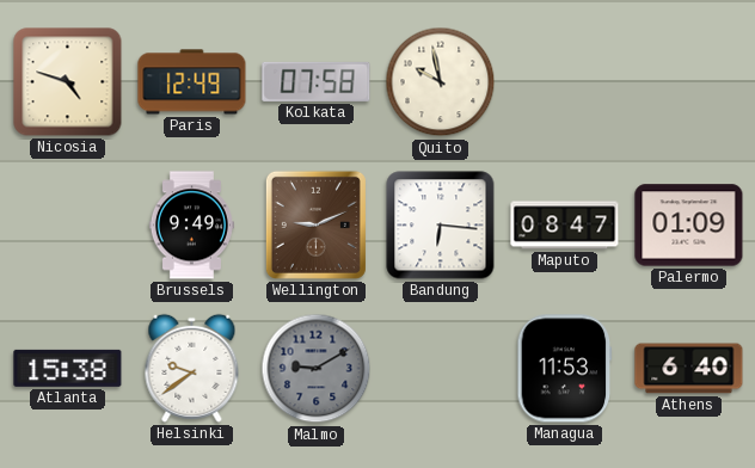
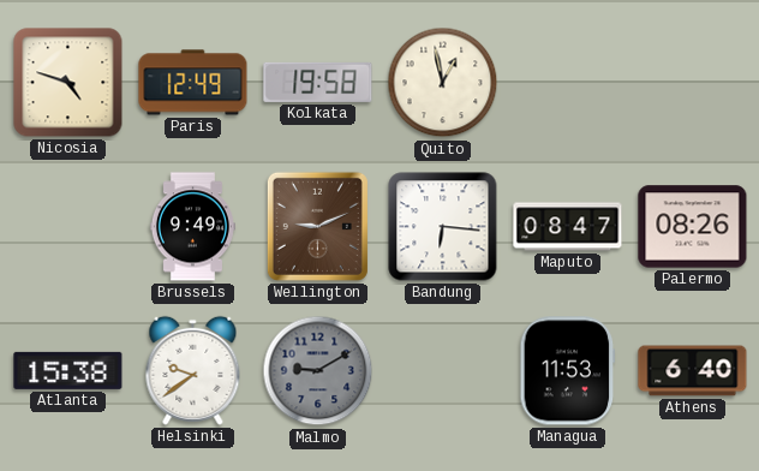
Kolkata: 07:58 -> 19:58 (318, 82)
Quito: 9:58 -> 12:58 (443, 83)
Palermo: 01:09 -> 08:26 (693, 227)
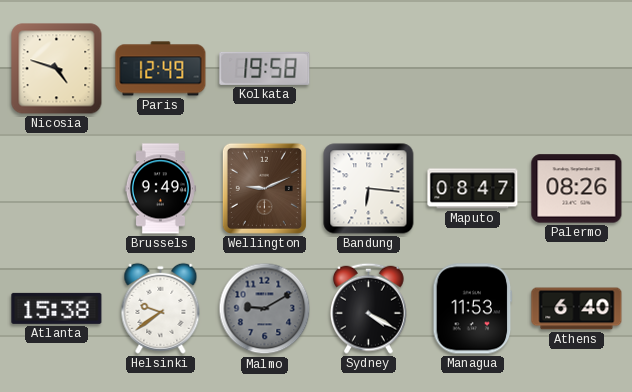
Quito: 12:58 -> none (443, 83)
Sydney: none -> 4:20 (368, 308)
